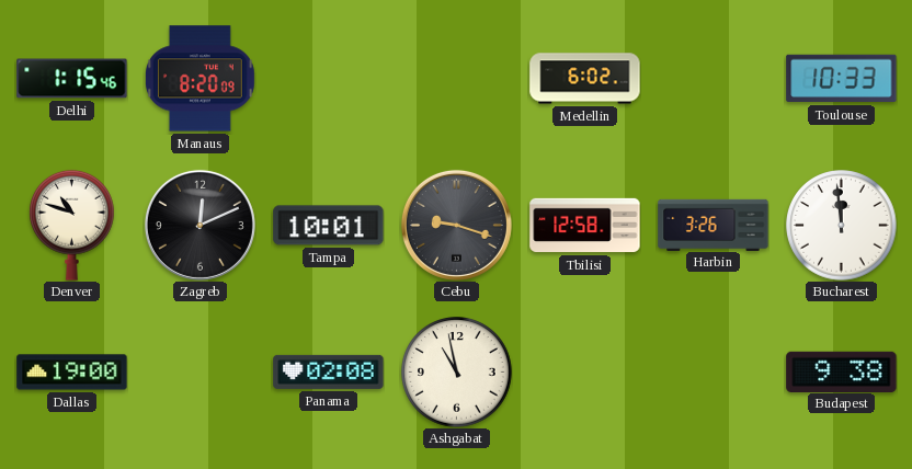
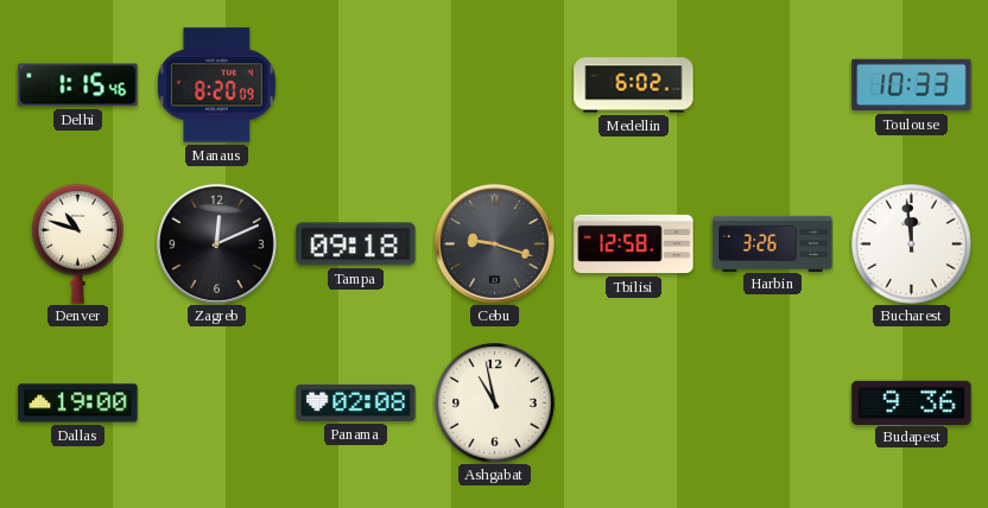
Tampa: 10:01 -> 09:18 (356, 245)
Budapest: 9:38 -> 9:36 (912, 402)
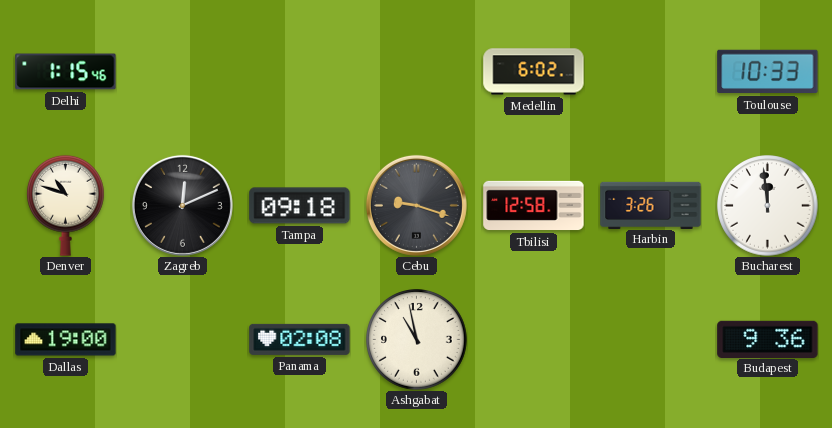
Manaus: 8:20 -> none (216, 85)
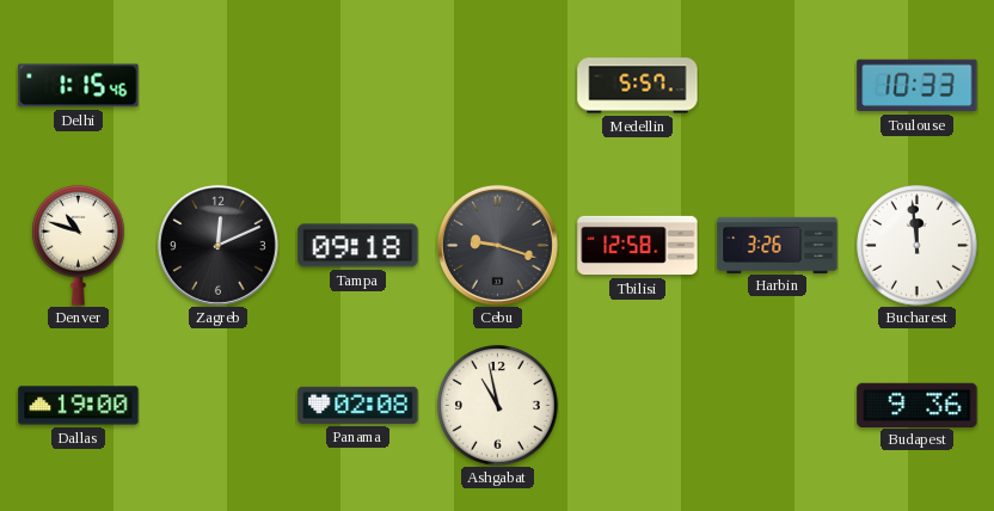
Medellin: 6:02 -> 5:57 (638, 86)
